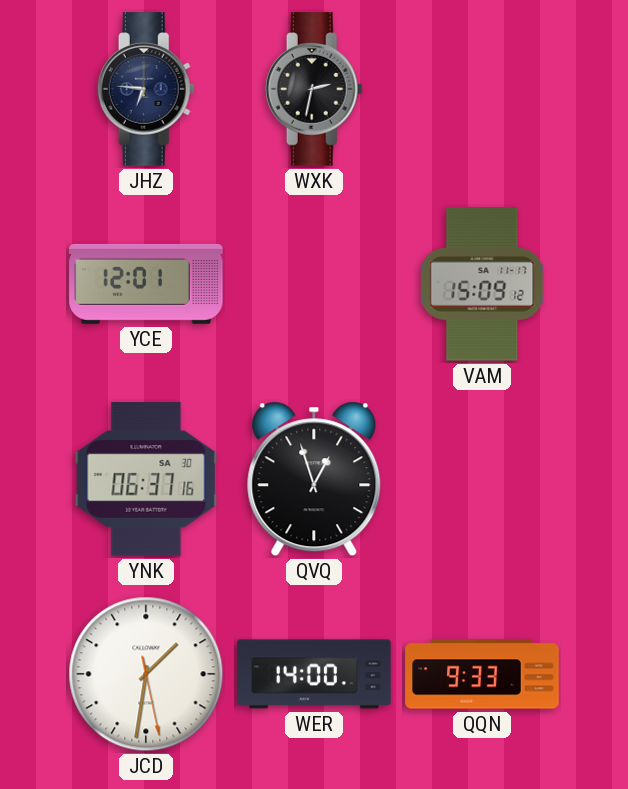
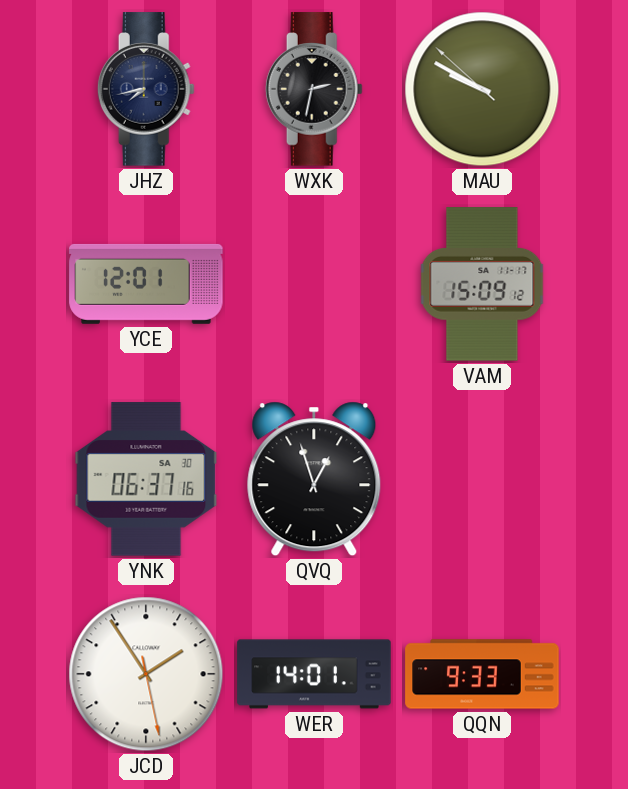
JHZ: 6:46 -> 7:43 (146, 89)
MAU: none -> 9:49 (482, 89)
JCD: 1:31 -> 1:54 (146, 674)
WER: 14:00 -> 14:01 (314, 674)
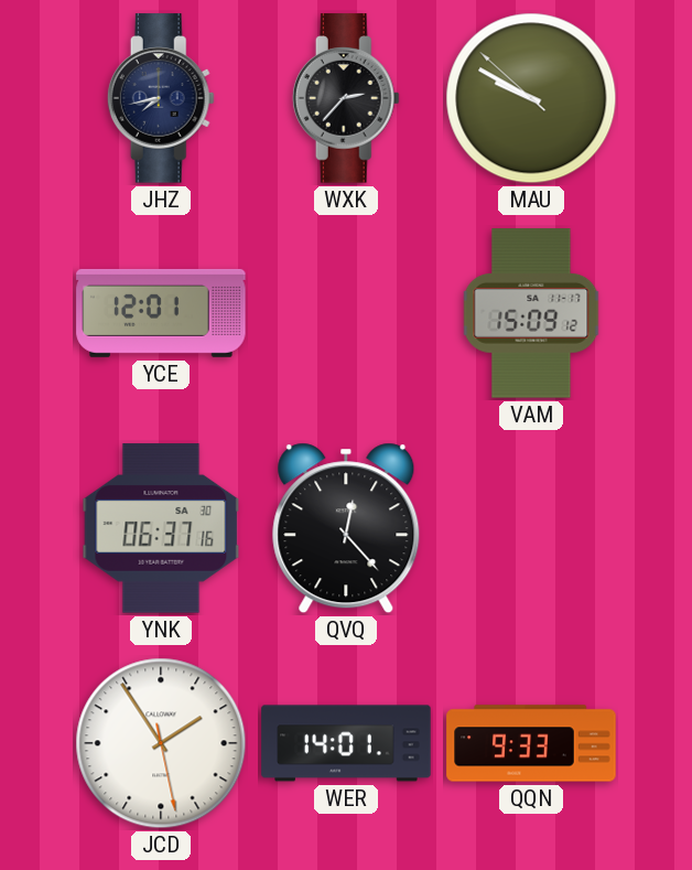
WXK: 2:32 -> 2:37 (346, 98)
QVQ: 12:57 -> 12:23 (346, 528)
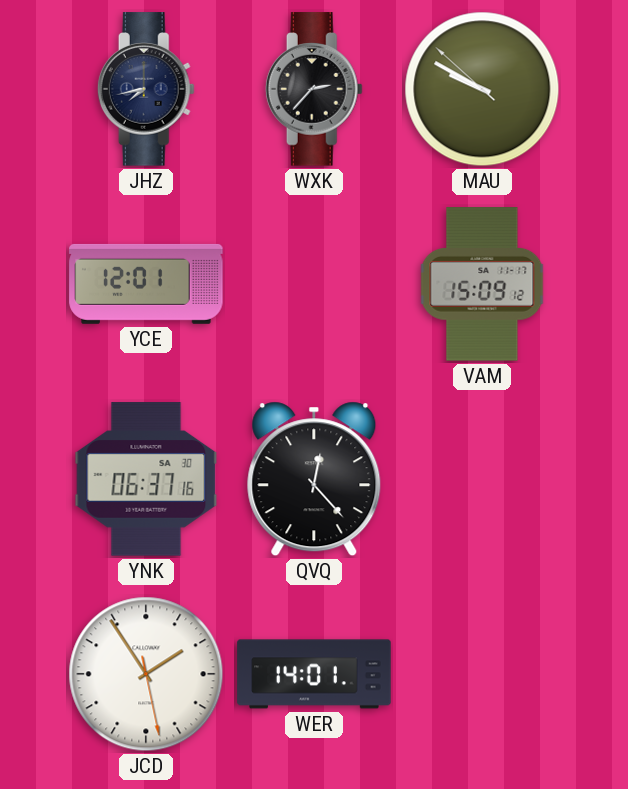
QQN: 9:33 -> none (531, 743)
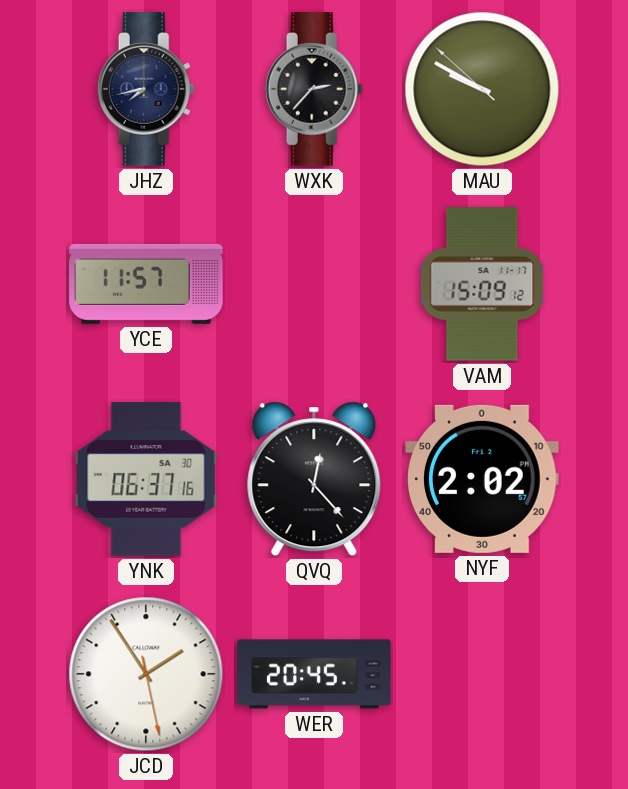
YCE: 12:01 -> 11:57 (146, 284)
NYF: none -> 2:02 (482, 479)
WER: 14:01 -> 20:45 (314, 674)
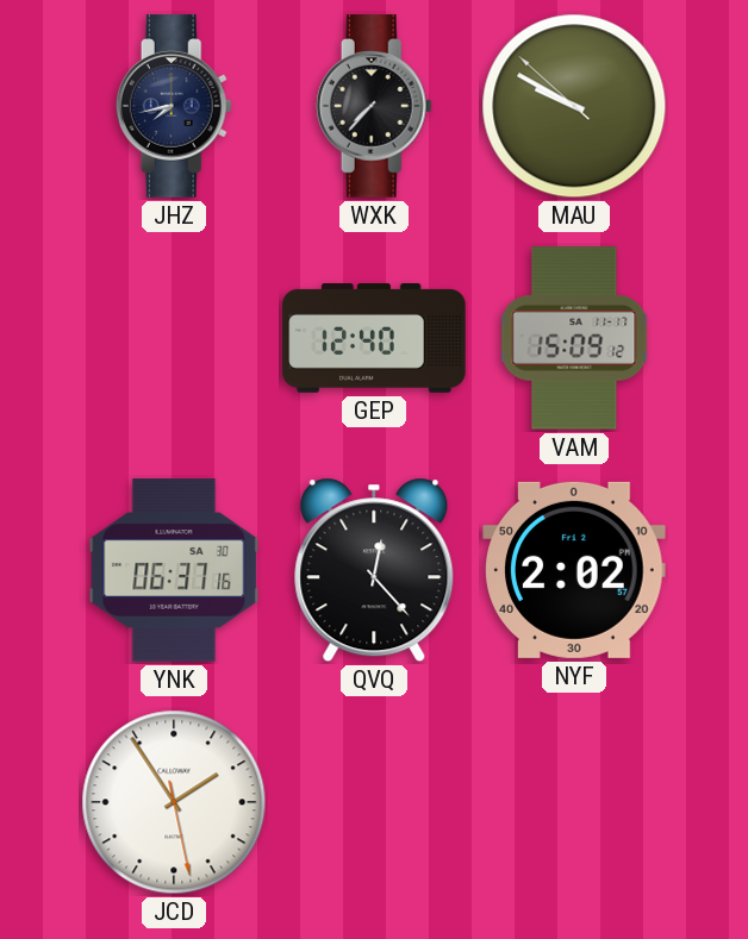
WXK: 2:37 -> 7:37 (374, 106)
YCE: 11:57 -> none (146, 284)
GEP: none -> 12:40 (374, 339)
WER: 20:45 -> none (314, 674)
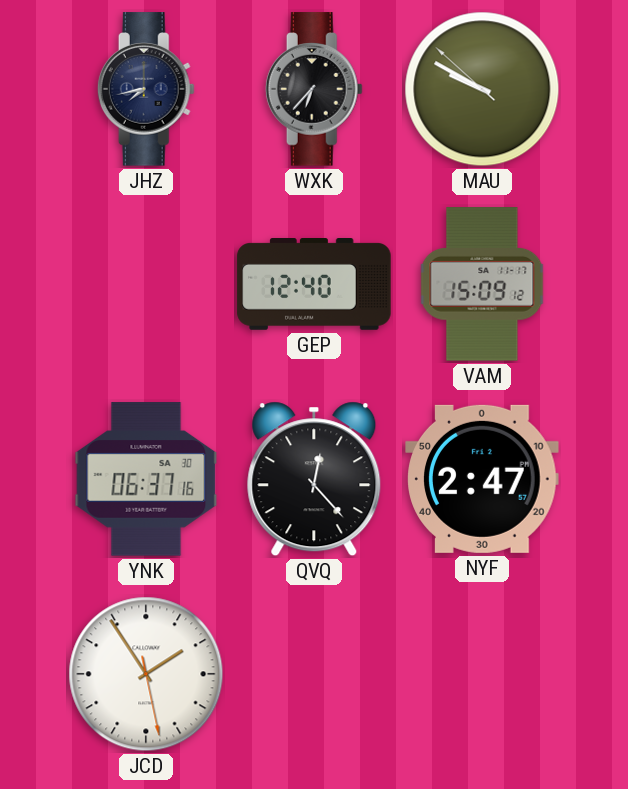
WXK: 7:37 -> 6:37 (314, 89)
NYF: 2:02 -> 2:47 (482, 479)
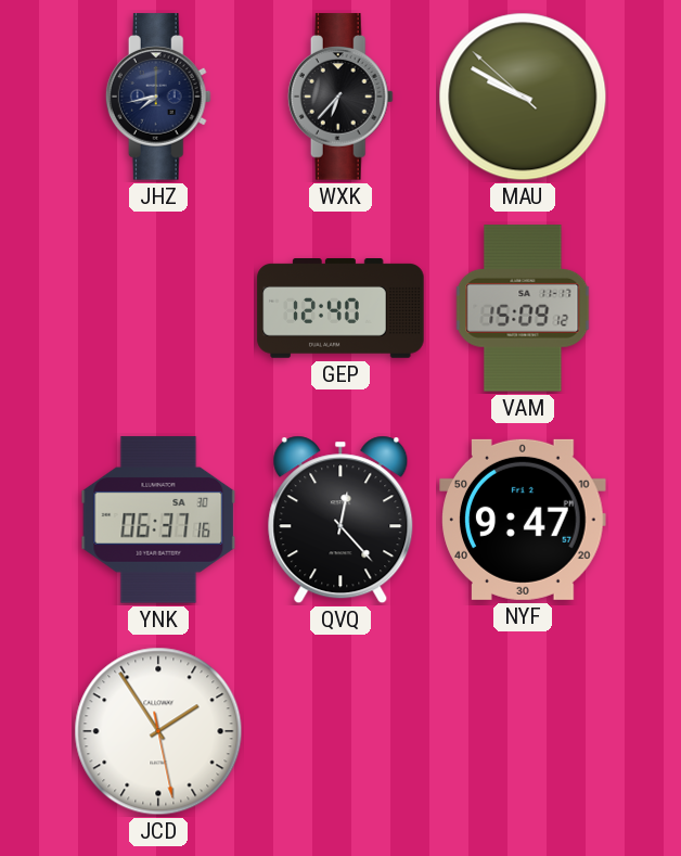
NYF: 2:47 -> 9:47 (523, 520)
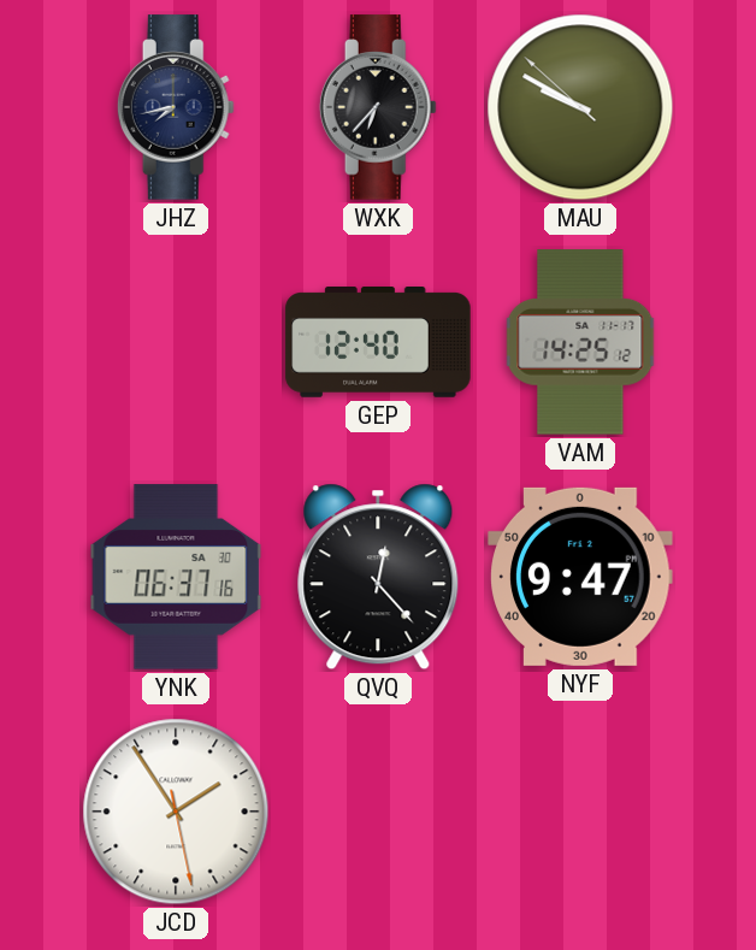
VAM: 15:09 -> 14:25 (580, 342)
